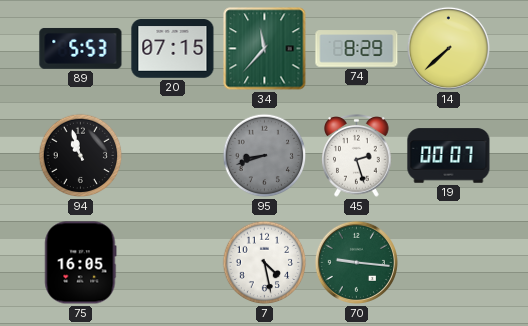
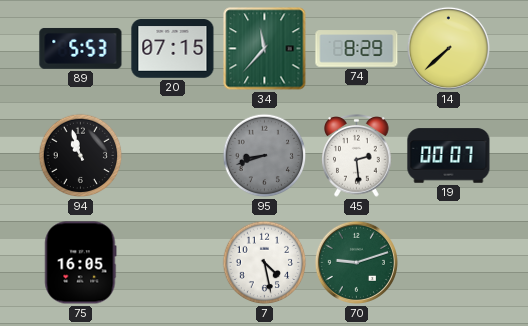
45: 2:27 -> 2:29 (357, 156)
70: 9:16 -> 9:12 (356, 262)
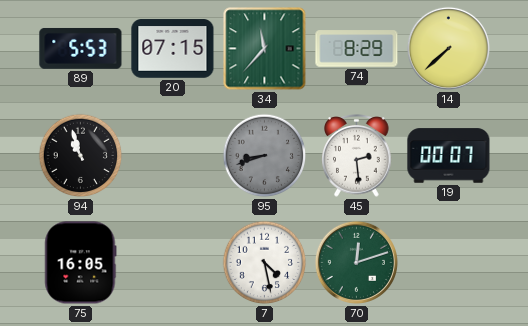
70: 9:12 -> 12:12 (356, 262)
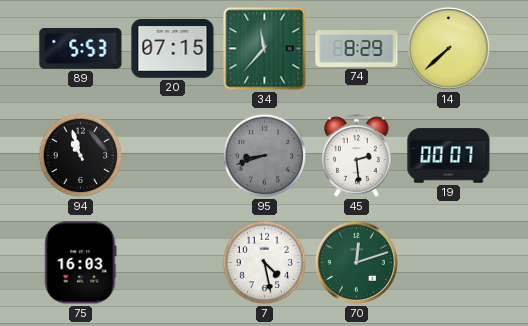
75: 16:05 -> 16:03 (81, 263)
